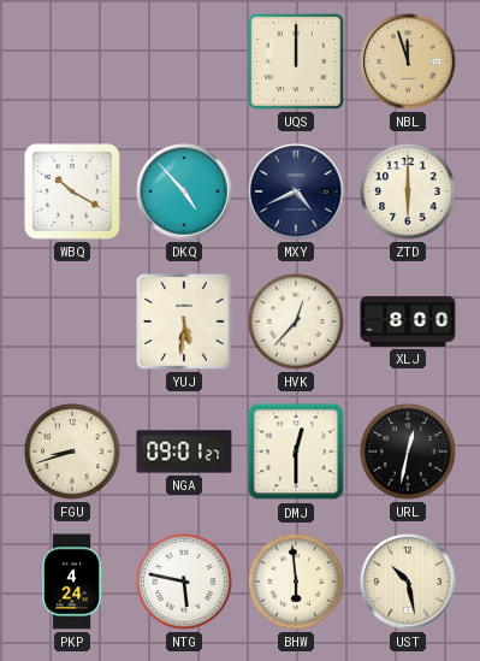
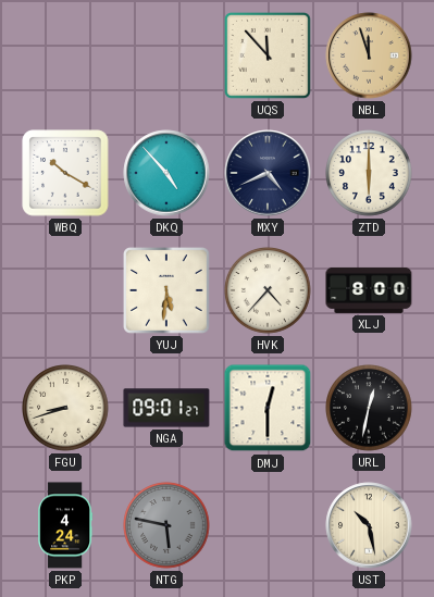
UQS: 12:00 -> 11:53 (269, 57)
HVK: 12:37 -> 4:37 (269, 291)
NTG dial: white -> grey (168, 526)
BHW: 5:59 -> none (297, 583)
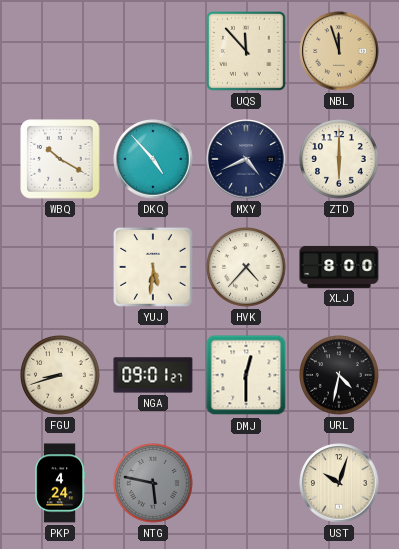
URL: 12:32 -> 4:32 (340, 376)
UST: 10:28 -> 10:03 (339, 483)
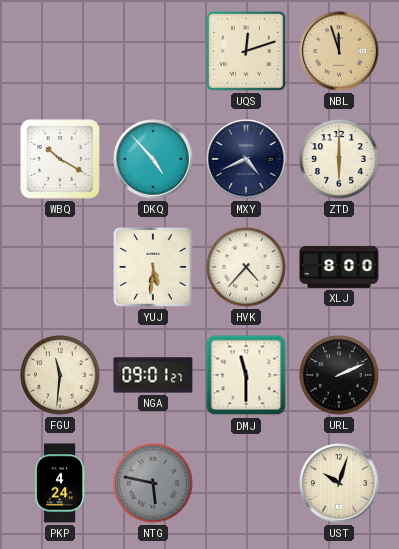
UQS: 11:53 -> 12:12 (247, 52)
FGU: 8:42 -> 11:31 (61, 376)
DMJ: 12:30 -> 11:30 (246, 375)
URL: 4:32 -> 2:11 (340, 376)
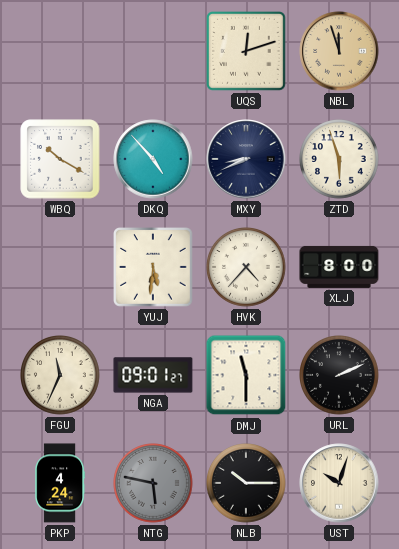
MXY: 4:41 -> 8:41 (246, 159)
ZTD: 6:00 -> 5:57 (340, 160)
FGU: 11:31 -> 11:34 (61, 376)
NLB: none -> 10:15 (247, 484)
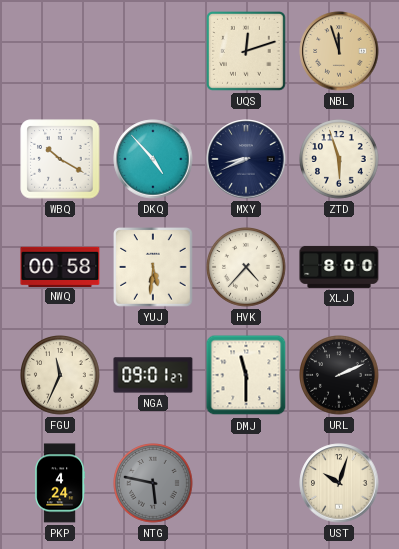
NWQ: none -> 00:58 (60, 266)
NLB: 10:15 -> none (247, 484)
